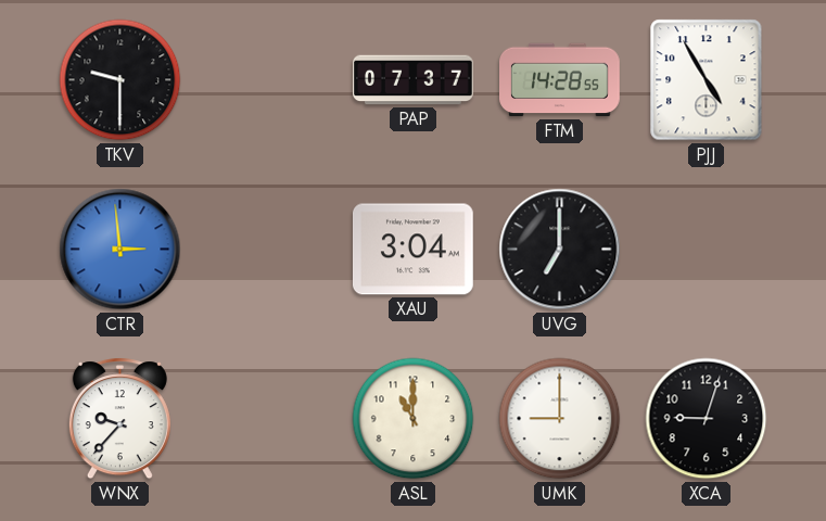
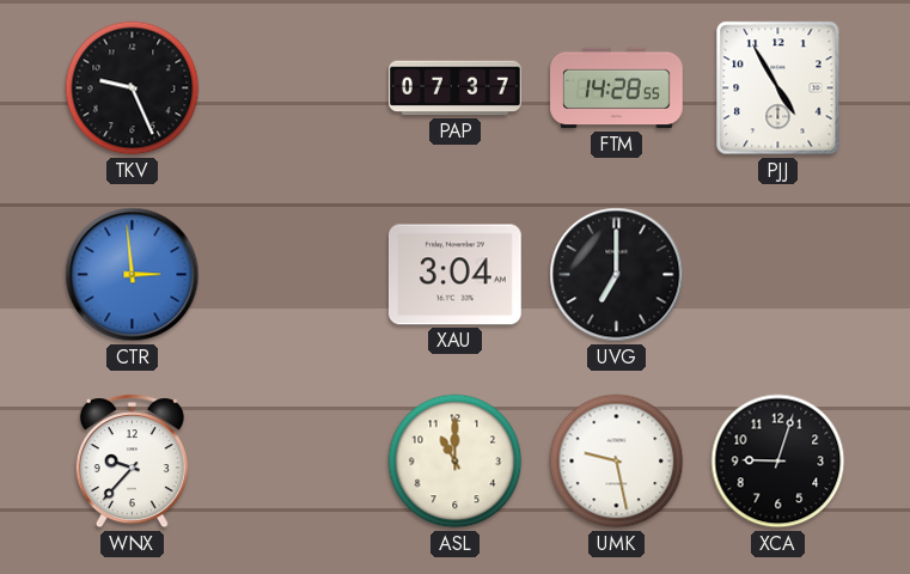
TKV: 9:30 -> 9:26 (133, 88)
UMK: 9:00 -> 9:28 (617, 462)
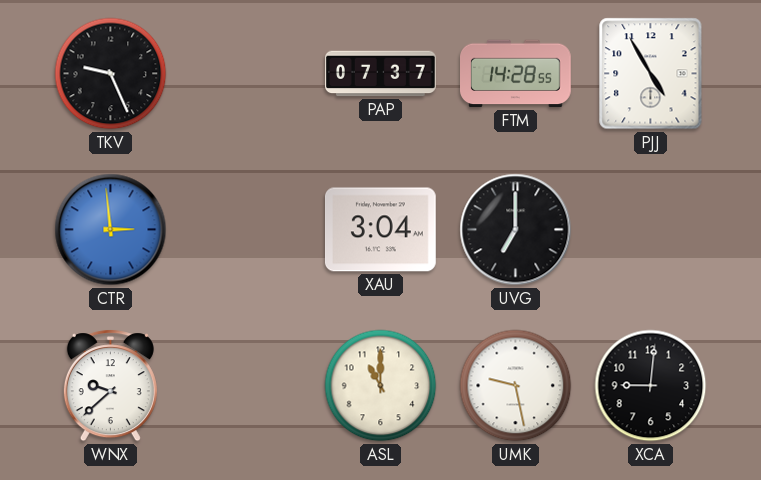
WNX: 9:37 -> 9:38 (110, 386)
XCA: 9:03 -> 9:01 (651, 386)
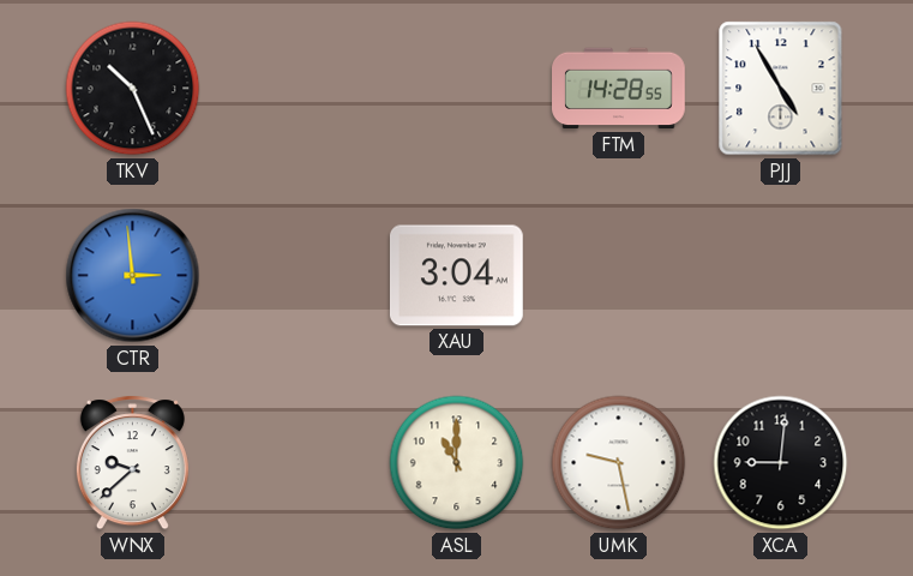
TKV: 9:26 -> 10:26 (133, 89)
PAP: 07:37 -> none (381, 74)
UVG: 7:00 -> none (516, 230)
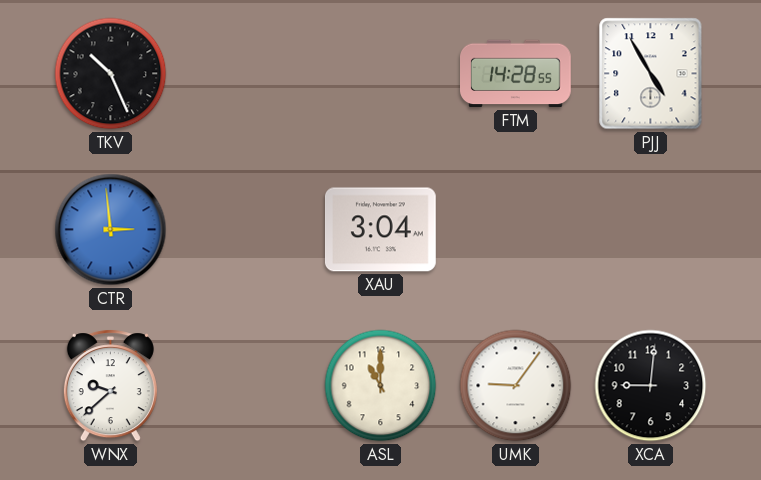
UMK: 9:28 -> 9:06 (516, 386)
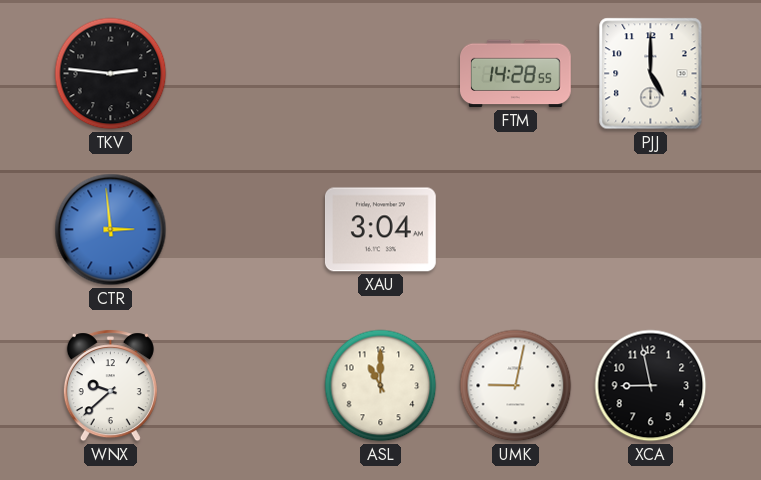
TKV: 10:26 -> 2:46 (111, 74)
PJJ: 4:55 -> 5:00 (651, 74)
UMK: 9:06 -> 9:02 (516, 386)
XCA: 9:01 -> 8:58 (651, 386)
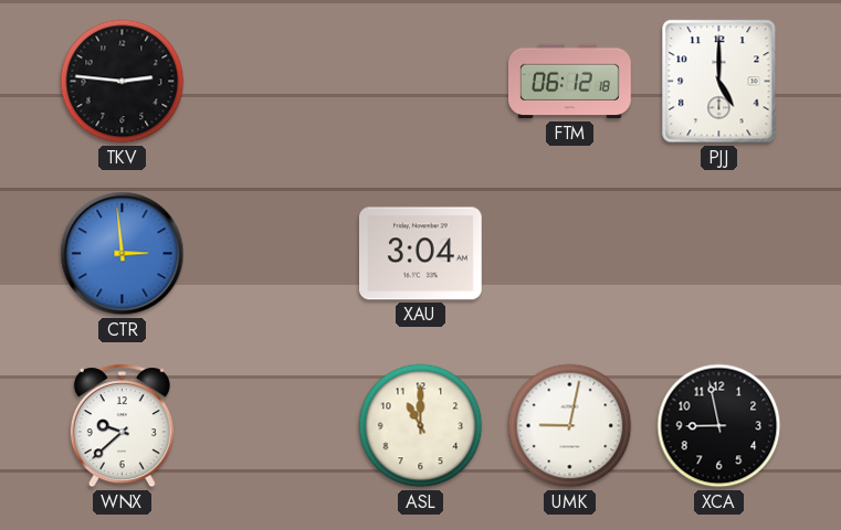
FTM: 14:28 -> 06:12 (570, 82)
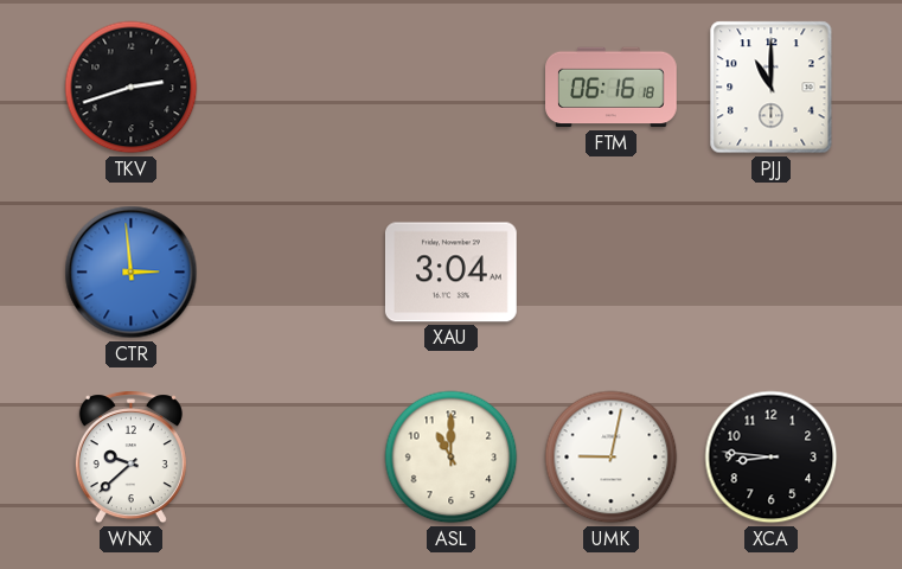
TKV: 2:46 -> 2:42 (132, 88)
FTM: 06:12 -> 06:16 (612, 88)
PJJ: 5:00 -> 11:00 (772, 88)
XCA: 8:58 -> 8:46 (772, 458)
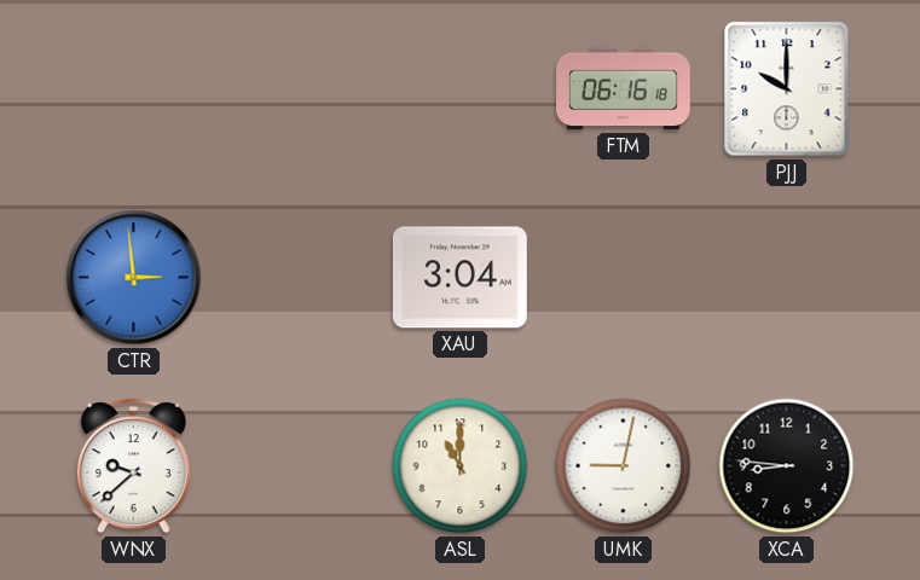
TKV: 2:42 -> none (132, 88)
PJJ: 11:00 -> 10:00 (787, 89)
